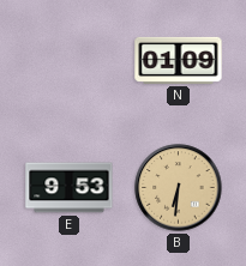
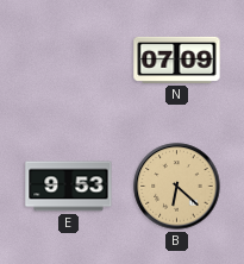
N: 01:09 -> 07:09 (177, 59)
B: 6:31 -> 6:22 (177, 187)
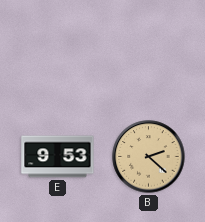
N: 07:09 -> none (177, 59)
B: 6:22 -> 2:22 (149, 157)
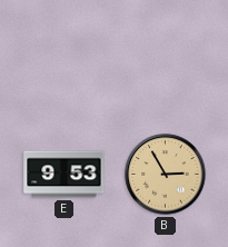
B: 2:22 -> 2:55 (166, 175)
